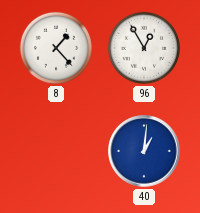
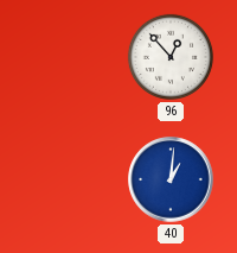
8: 1:23 -> none (56, 48)
96: 12:55 -> 12:53 (171, 57)
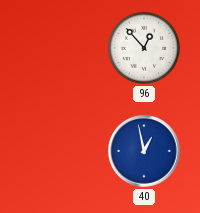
40: 1:01 -> 12:58 (144, 151)
